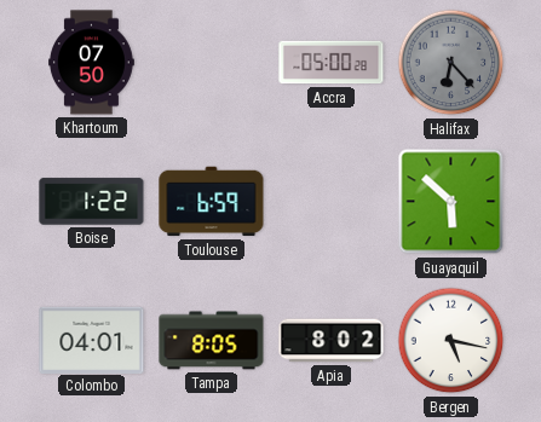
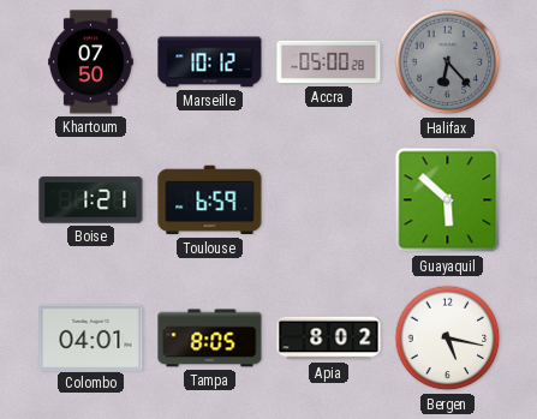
Marseille: none -> 10:12 (210, 62)
Boise: 1:22 -> 1:21 (91, 200)
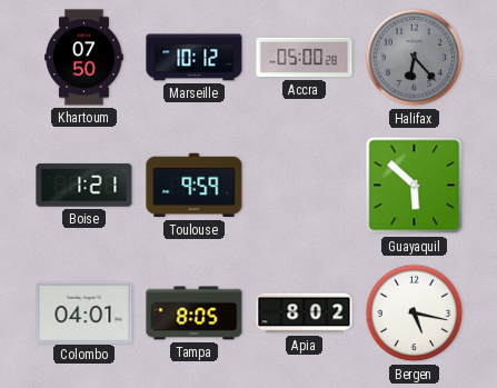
Toulouse: 6:59 -> 9:59 (195, 186)
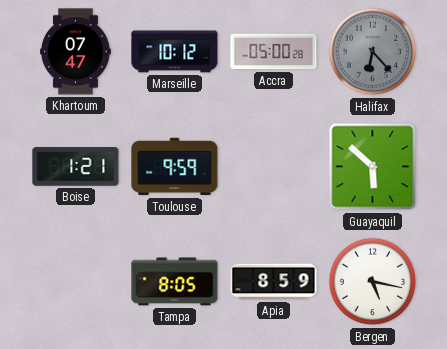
Khartoum: 07:50 -> 07:47 (76, 52)
Colombo: 04:01 -> none (85, 312)
Apia: 8:02 -> 8:59 (274, 282)
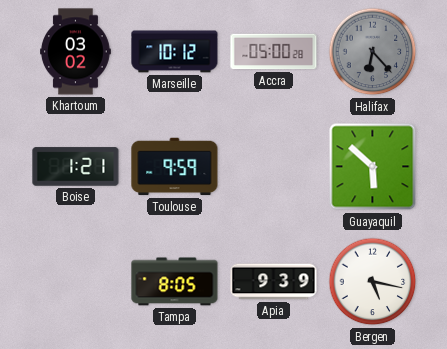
Khartoum: 07:47 -> 03:02 (76, 52)
Apia: 8:59 -> 9:39 (274, 282)
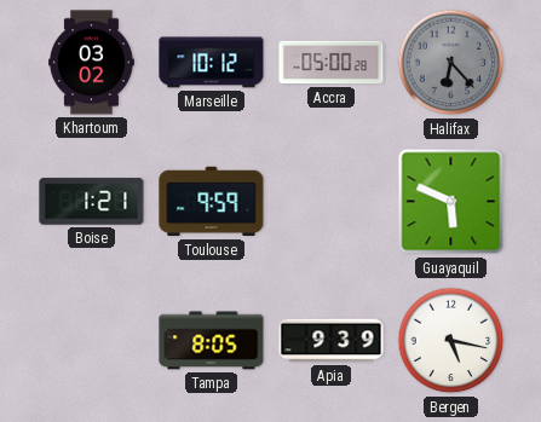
Guayaquil: 5:52 -> 5:49 (451, 202)
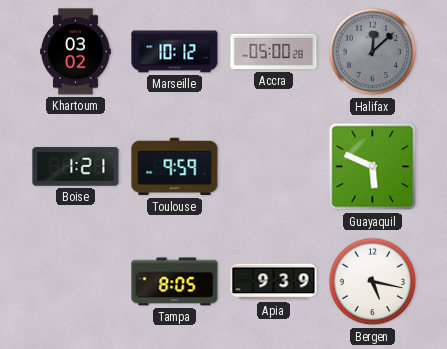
Halifax: 6:23 -> 12:08 (373, 52)
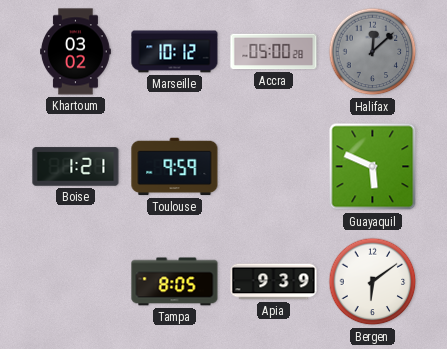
Bergen: 5:17 -> 6:09 (373, 282)
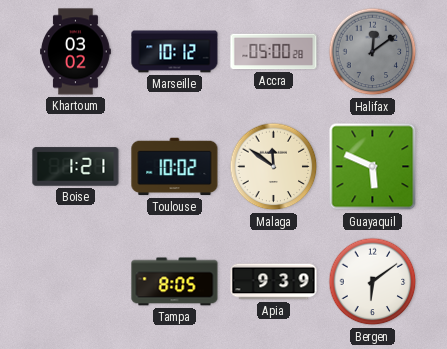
Halifax: 12:08 -> 12:09 (373, 52)
Toulouse: 9:59 -> 10:02 (175, 167)
Malaga: none -> 11:51 (274, 167)
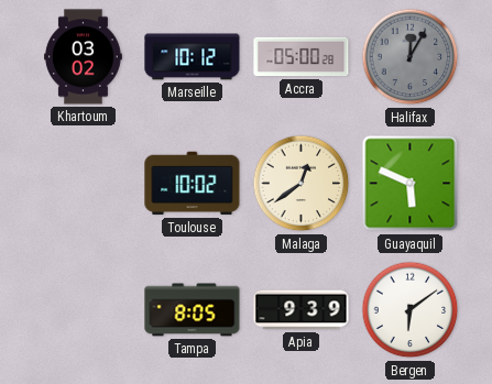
Halifax: 12:09 -> 12:05 (411, 57)
Boise: 1:21 -> none (76, 167)
Malaga: 11:51 -> 12:39 (302, 184)
